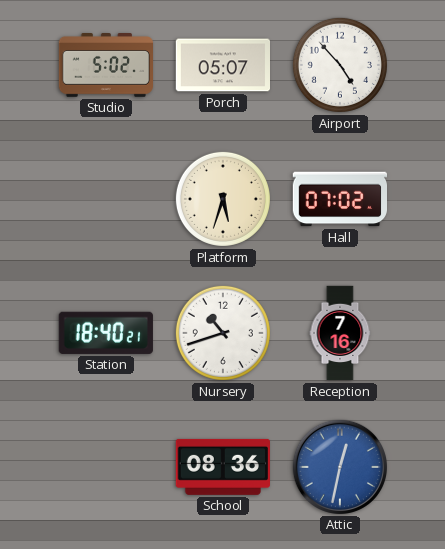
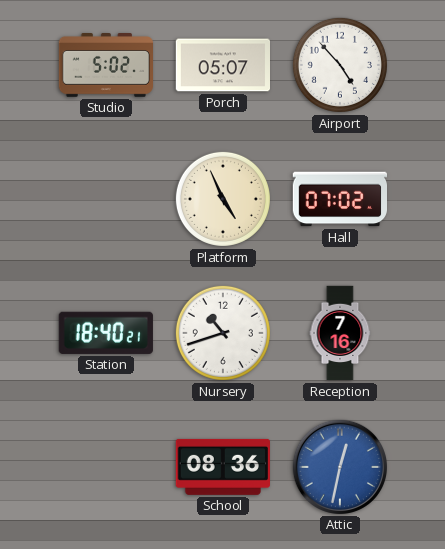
Platform: 5:33 -> 4:56 (223, 199)
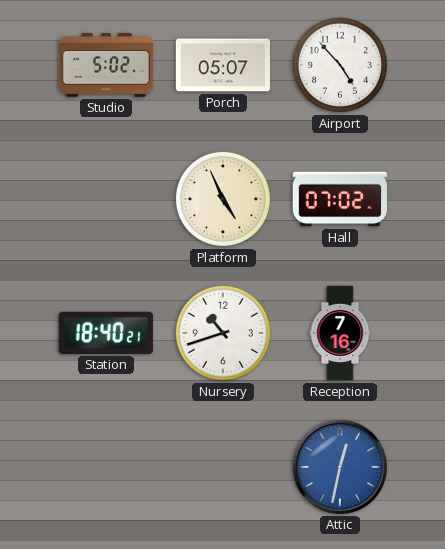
School: 08:36 -> none (222, 467)
